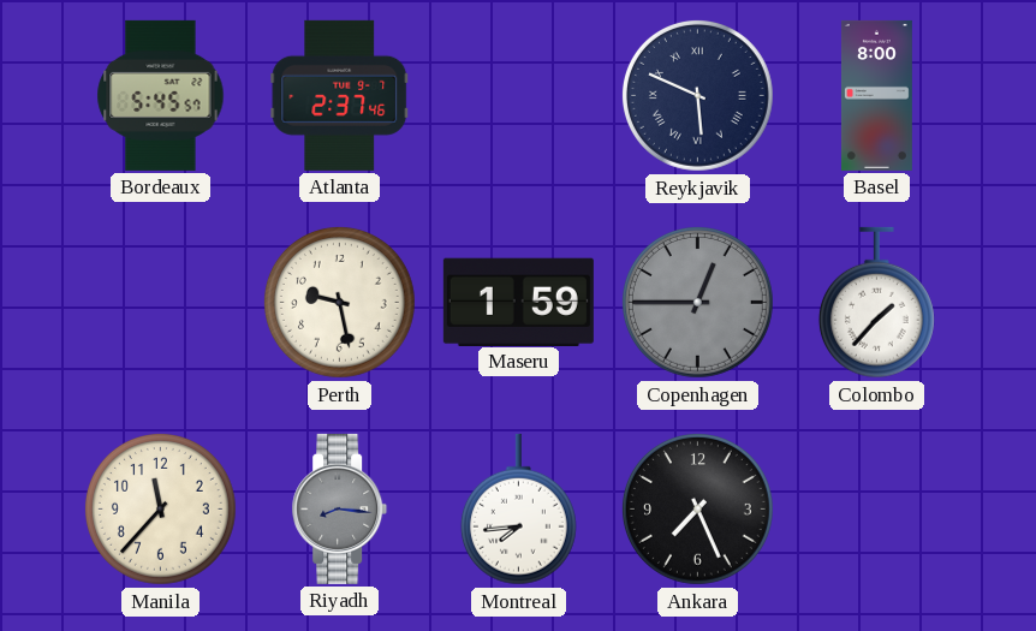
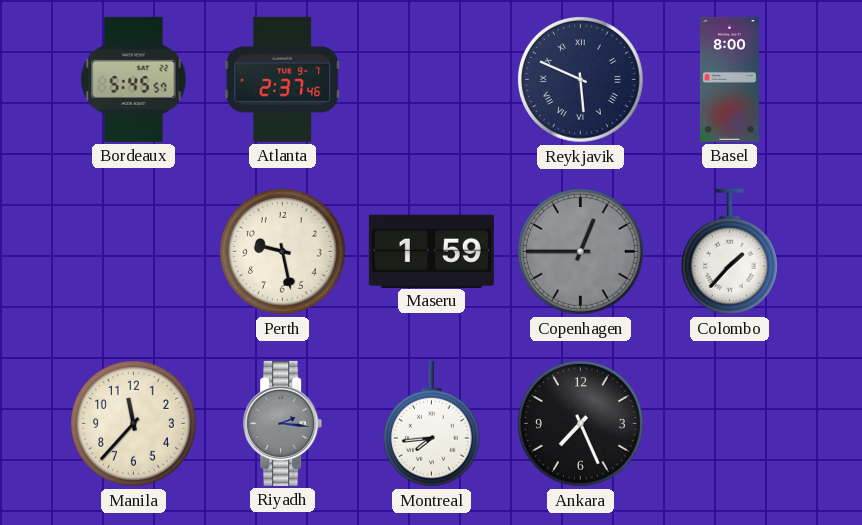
Riyadh: 8:16 -> 2:16 (283, 423)
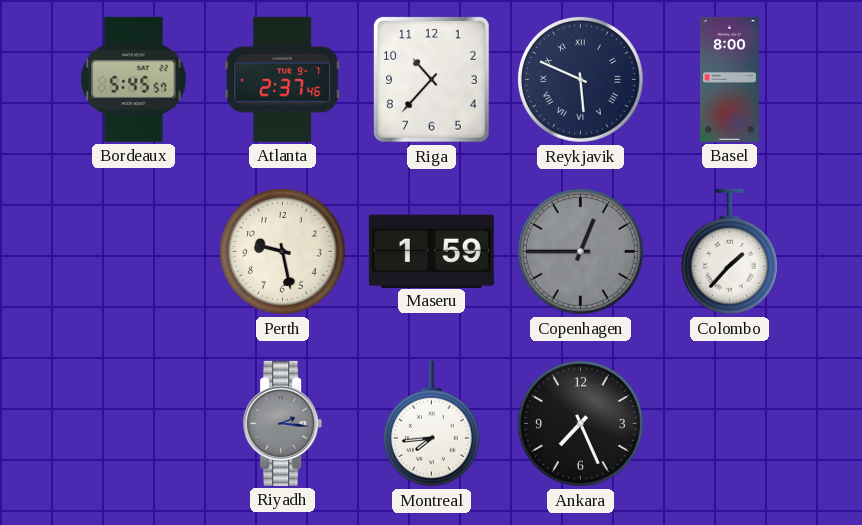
Riga: none -> 10:37 (432, 80)
Manila: 11:37 -> none (133, 423)
